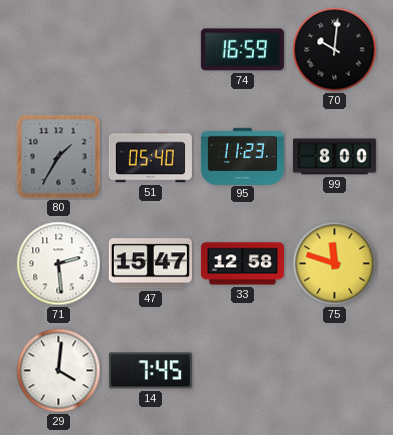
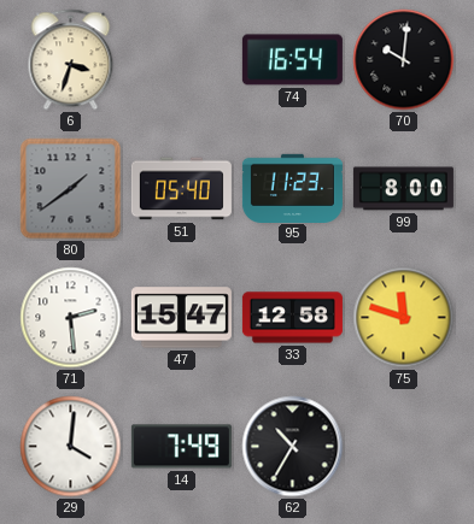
6: none -> 3:33 (71, 60)
74: 16:59 -> 16:54 (292, 60)
80: 1:35 -> 1:39 (71, 189)
14: 7:45 -> 7:49 (181, 447)
62: none -> 10:35 (293, 447)
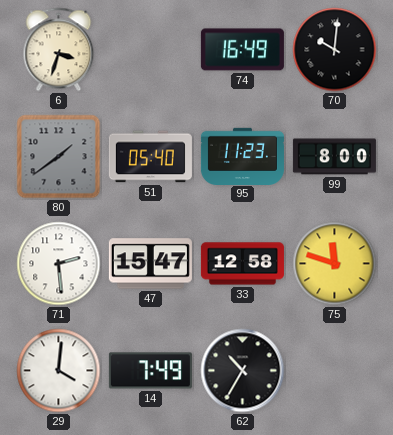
74: 16:54 -> 16:49 (242, 50)
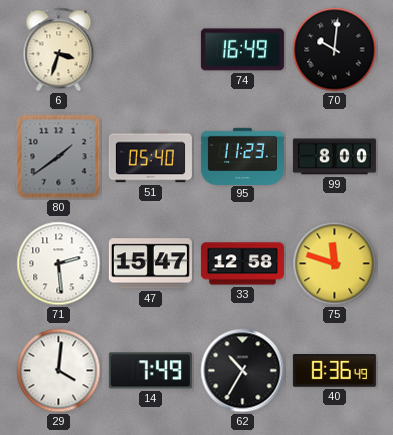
40: none -> 8:36 (334, 371)
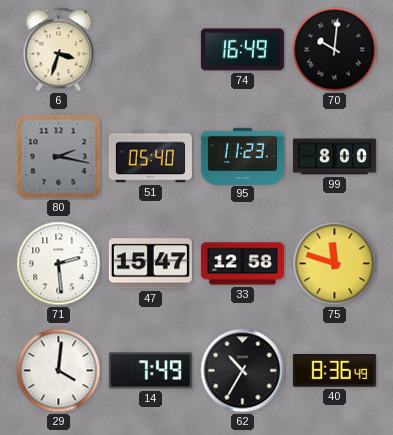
80: 1:39 -> 2:17 (59, 157)
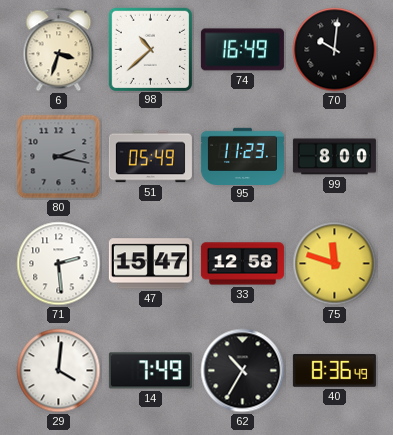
98: none -> 10:38 (150, 49)
51: 05:40 -> 05:49 (150, 157)
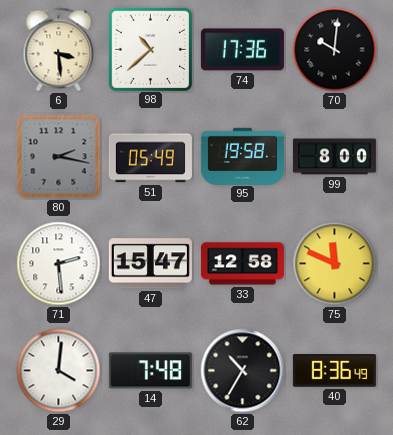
6: 3:33 -> 3:29 (59, 50)
74: 16:49 -> 17:36 (242, 50)
95: 11:23 -> 19:58 (242, 156)
75: 11:48 -> 11:49 (335, 264)
14: 7:49 -> 7:48 (150, 371)
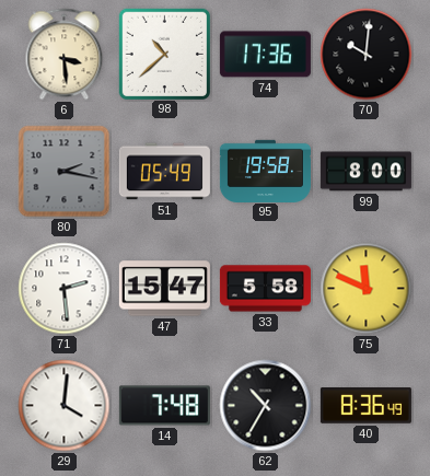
33: 12:58 -> 5:58 (265, 289)
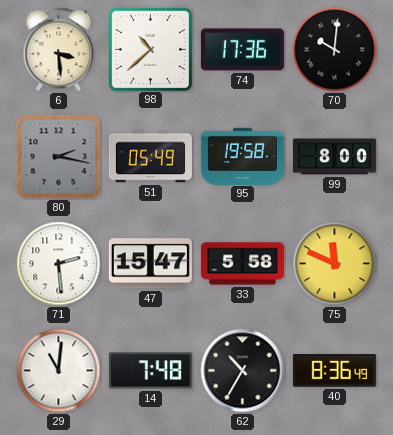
29: 4:01 -> 11:01 (59, 371)
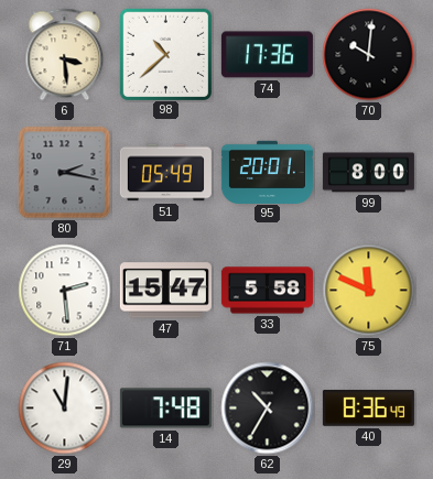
95: 19:58 -> 20:01 (267, 172)
